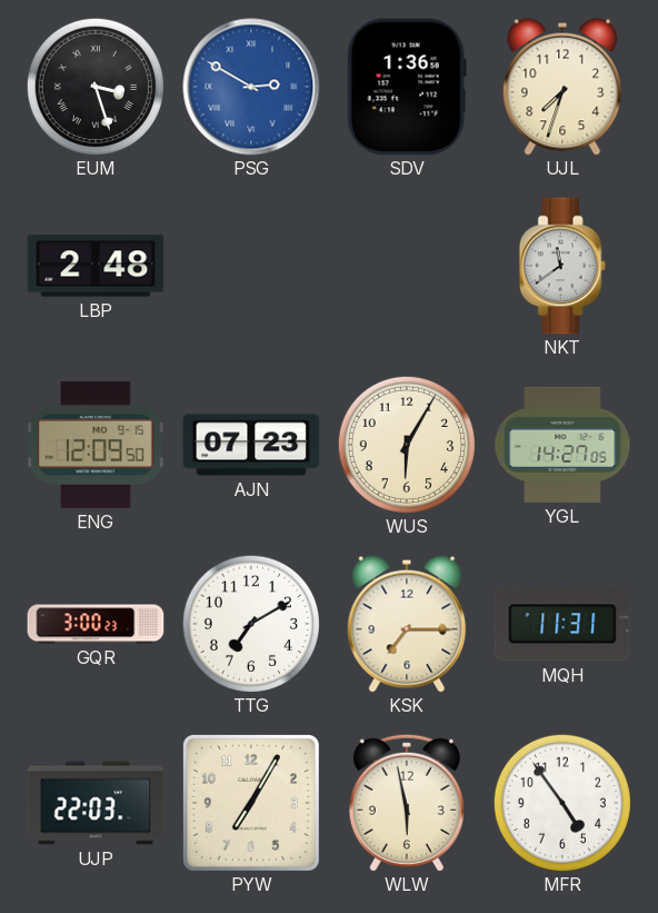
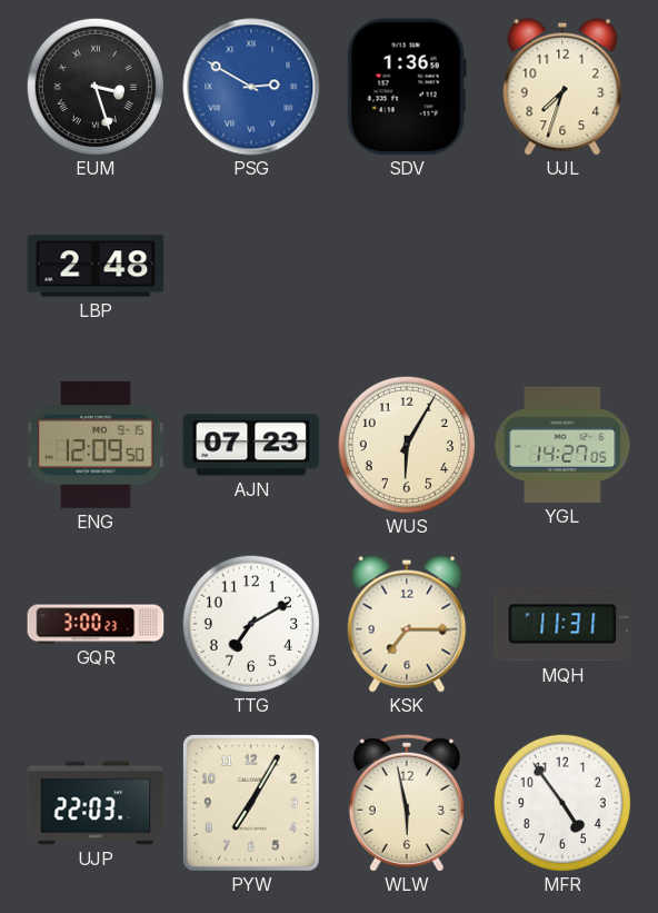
NKT: 11:39 -> none (562, 266)
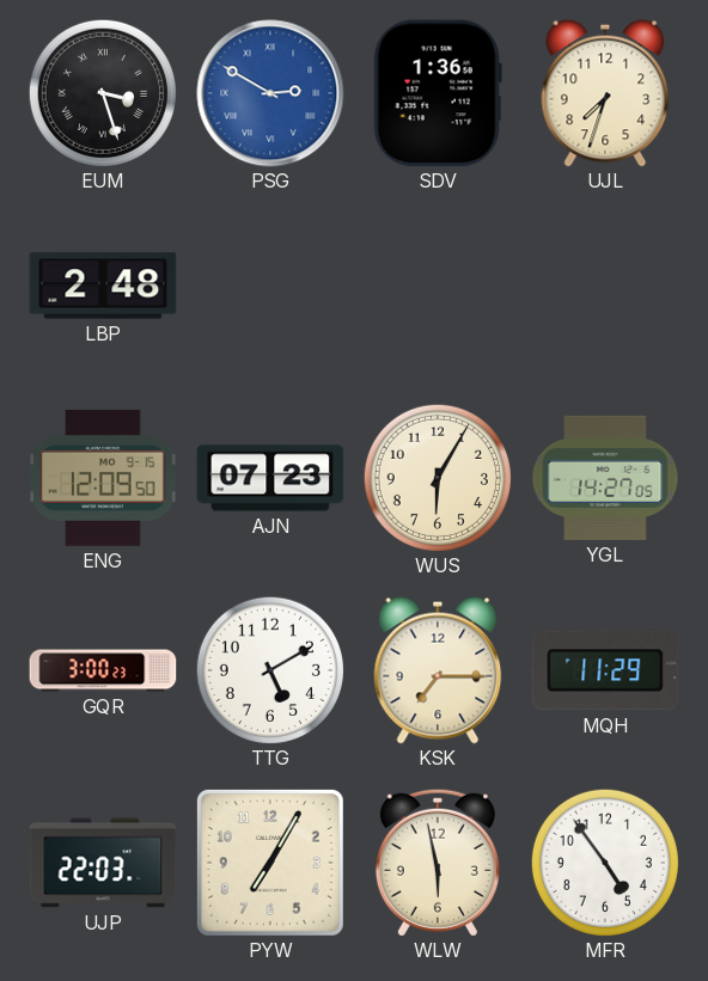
TTG: 7:10 -> 5:10 (270, 670)
MQH: 11:31 -> 11:29 (605, 670)
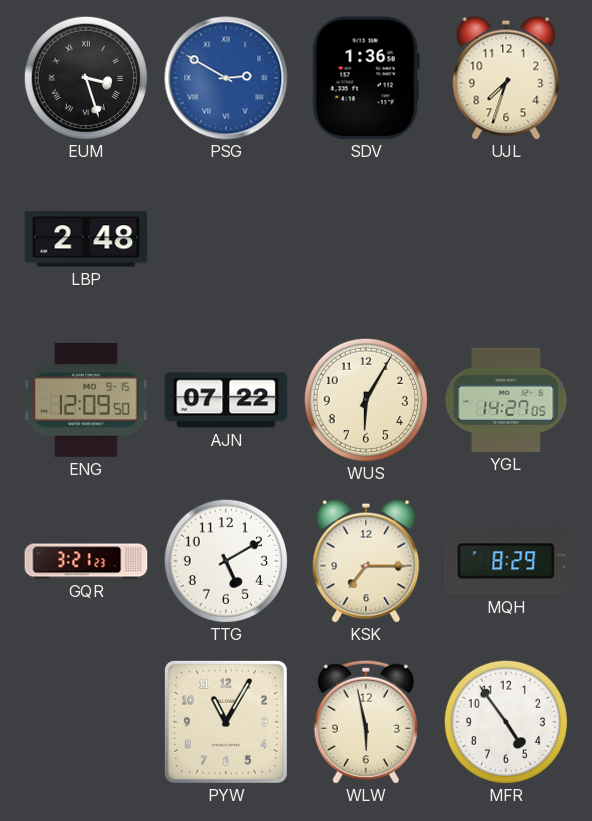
AJN: 07:23 -> 07:22 (226, 400)
GQR: 3:00 -> 3:21 (86, 561)
MQH: 11:29 -> 8:29 (506, 561)
UJP: 22:03 -> none (103, 863)
PYW: 7:05 -> 11:05 (226, 722)
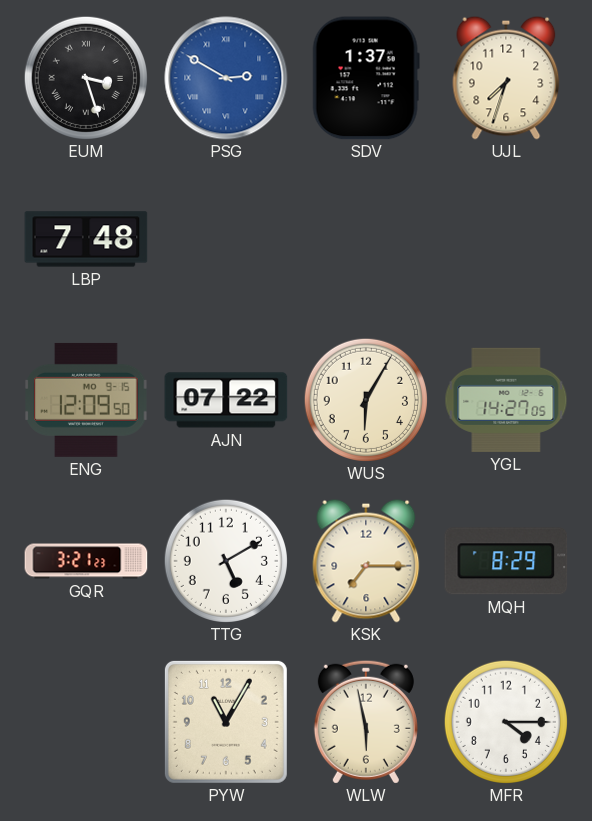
SDV: 1:36 -> 1:37 (366, 78)
LBP: 2:48 -> 7:48 (86, 239)
MFR: 4:54 -> 4:15 (506, 722)
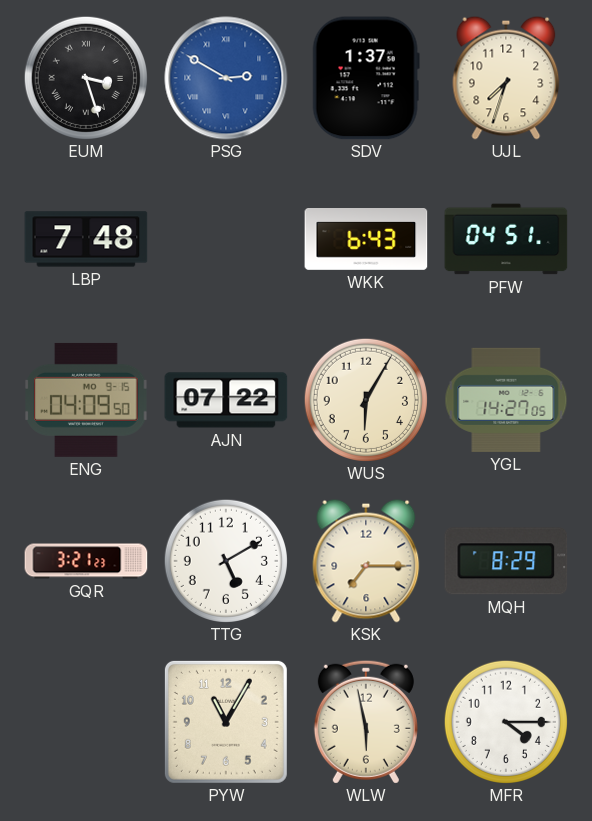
WKK: none -> 6:43 (366, 240)
PFW: none -> 04:51 (506, 239)
ENG: 12:09 -> 04:09 (86, 400)
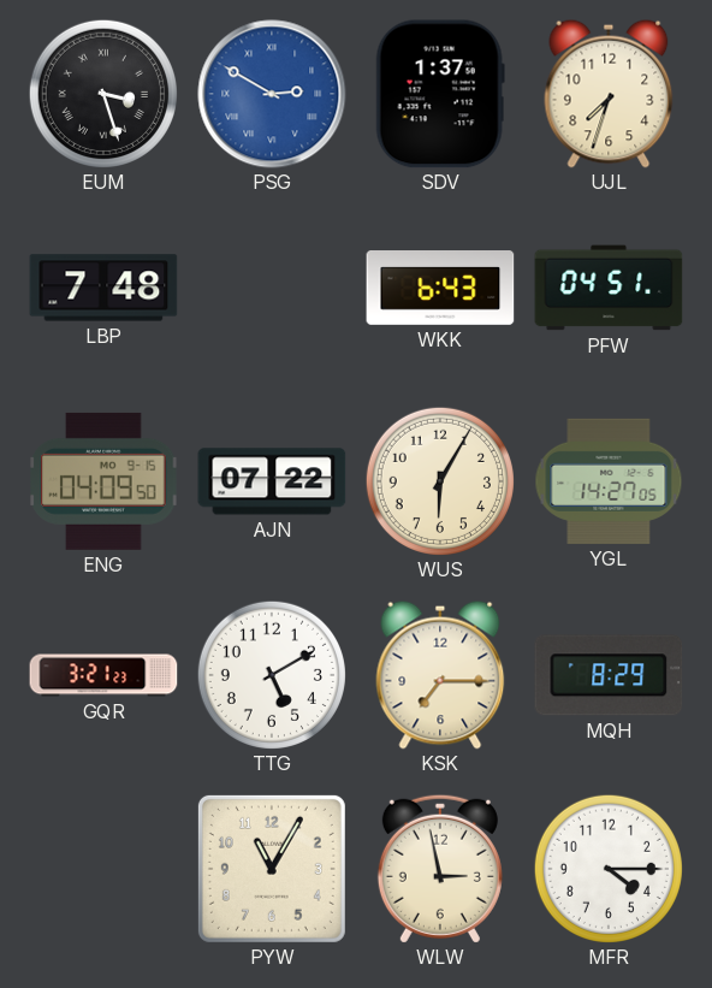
WLW: 5:58 -> 2:58 (440, 869)
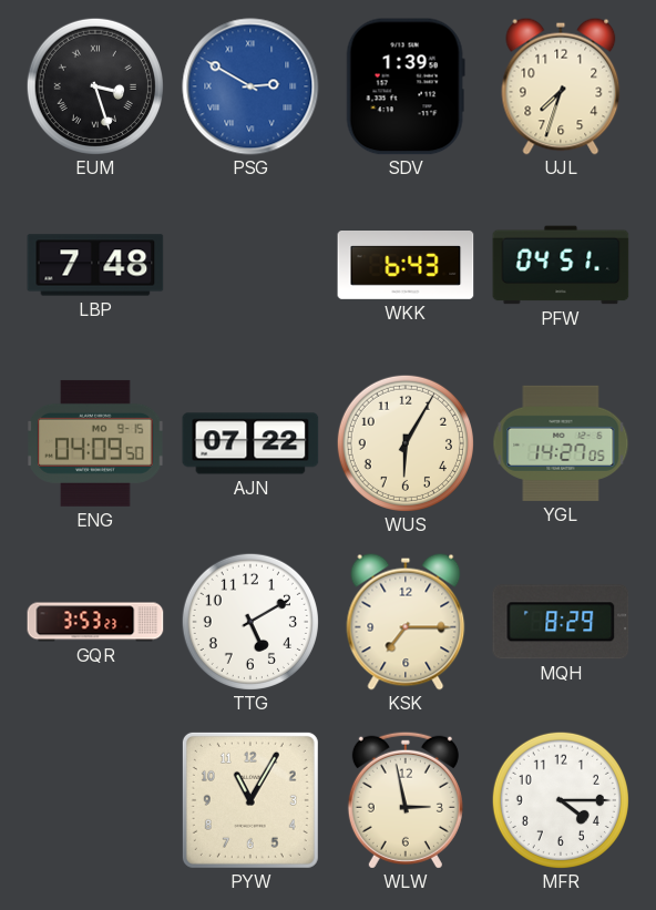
SDV: 1:37 -> 1:39 (406, 86)
GQR: 3:21 -> 3:53 (95, 622)
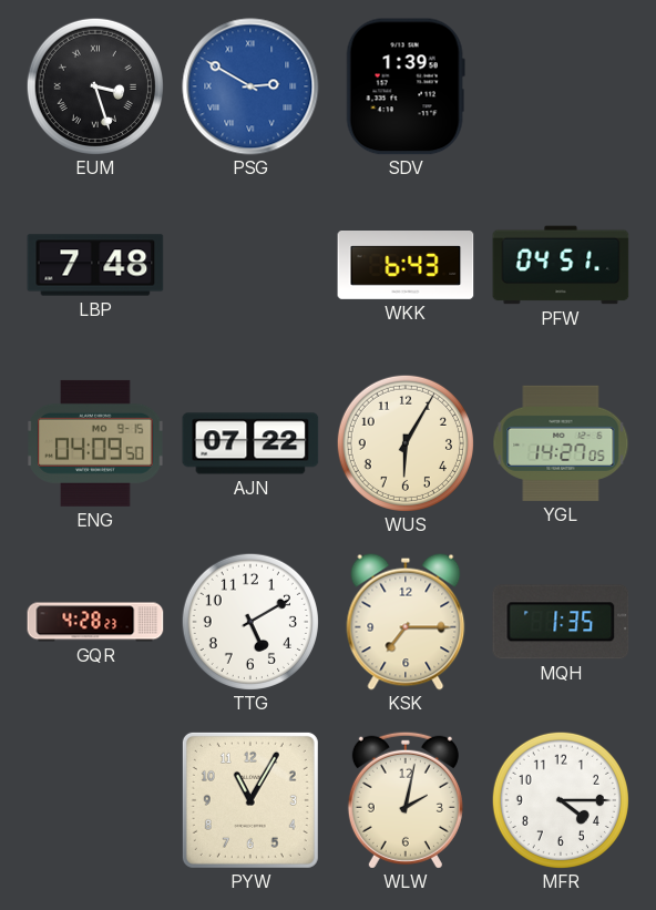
UJL: 7:33 -> none (561, 86)
GQR: 3:53 -> 4:28 (95, 622)
MQH: 8:29 -> 1:35 (561, 622)
WLW: 2:58 -> 2:02 (406, 800)
